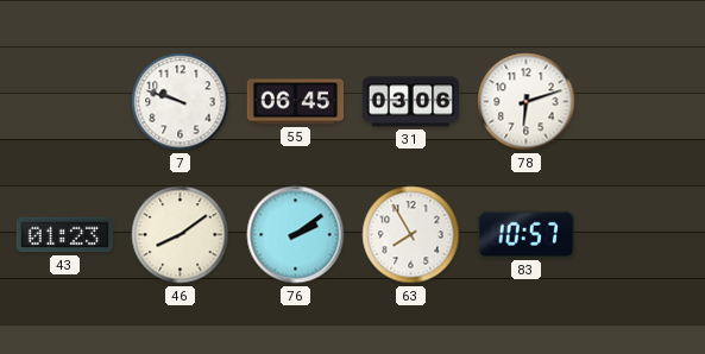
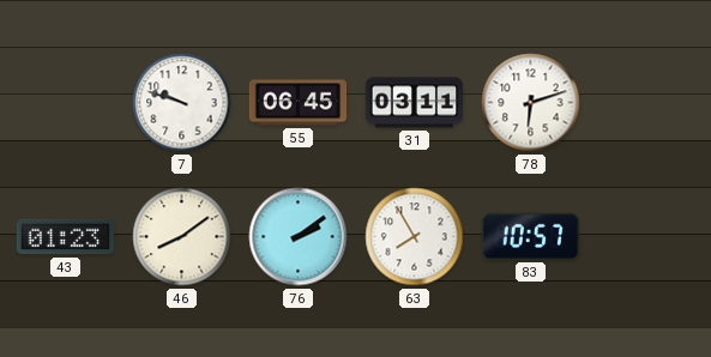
31: 03:06 -> 03:11 (415, 103)
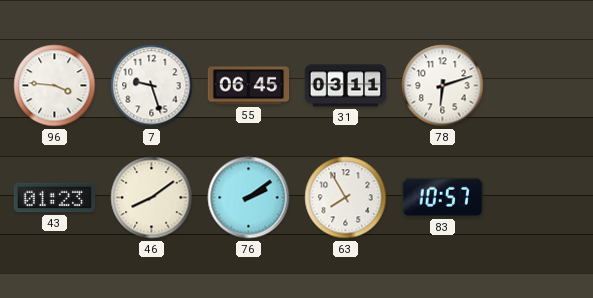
96: none -> 3:46 (55, 86)
7: 9:48 -> 9:27 (152, 86)
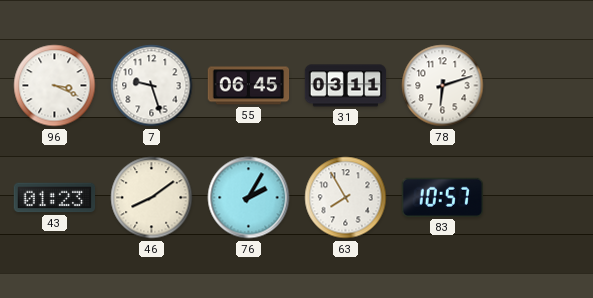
96: 3:46 -> 3:19 (55, 86)
76: 2:09 -> 2:05 (249, 198)
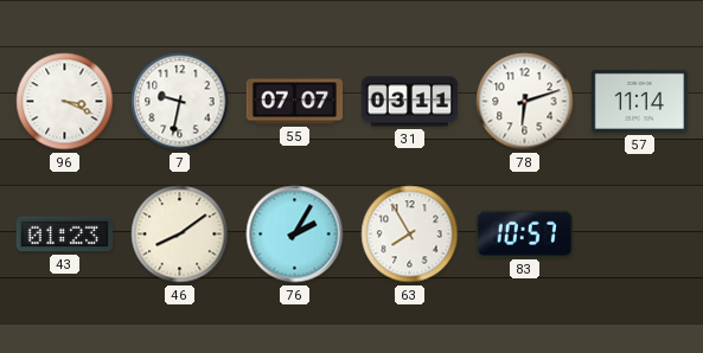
7: 9:27 -> 9:32 (180, 102)
55: 06:45 -> 07:07 (295, 102)
57: none -> 11:14 (640, 101)
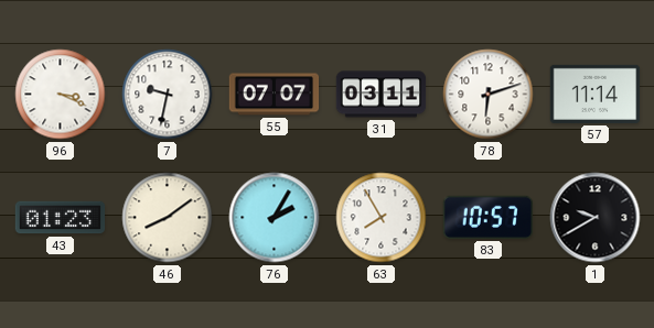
1: none -> 9:40 (596, 218)
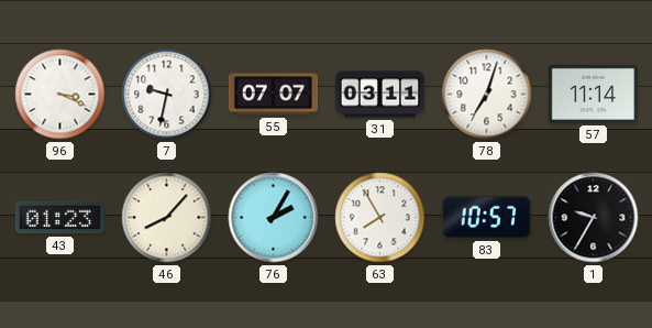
78: 6:12 -> 7:03 (487, 95)
46: 8:09 -> 8:07 (167, 218)
1: 9:40 -> 9:35 (594, 218)
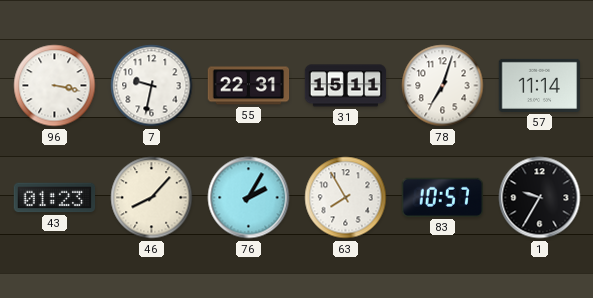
96: 3:19 -> 3:17 (55, 86)
55: 07:07 -> 22:31 (249, 86)
31: 03:11 -> 15:11 (346, 86)
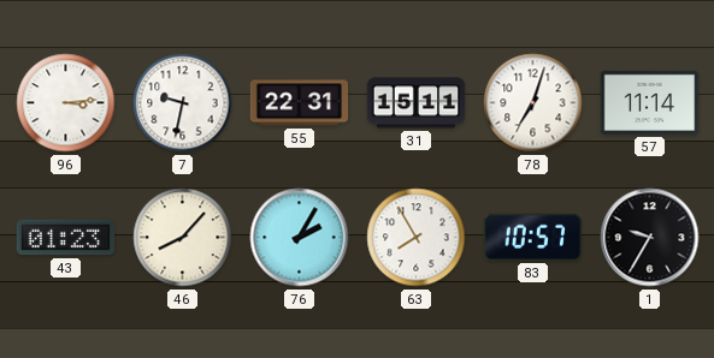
96: 3:17 -> 3:14 (66, 103)
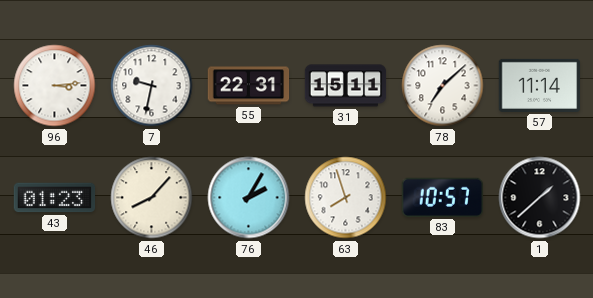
78: 7:03 -> 7:08 (443, 86)
63: 7:55 -> 7:57 (346, 198)
1: 9:35 -> 1:38 (540, 198)
